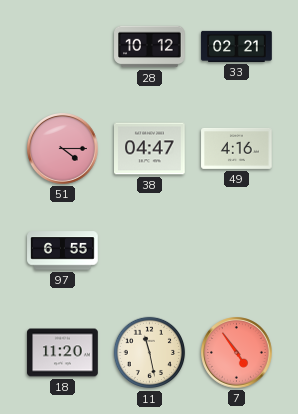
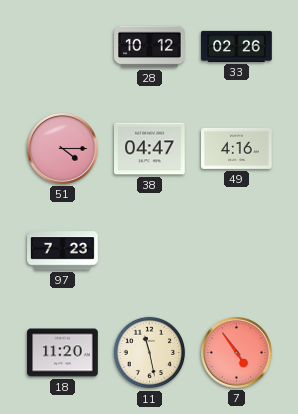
33: 02:21 -> 02:26 (237, 46)
97: 6:55 -> 7:23 (63, 251)
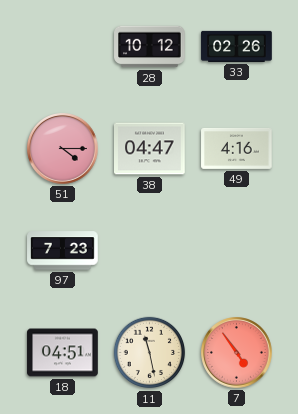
18: 11:20 -> 04:51 (63, 353)
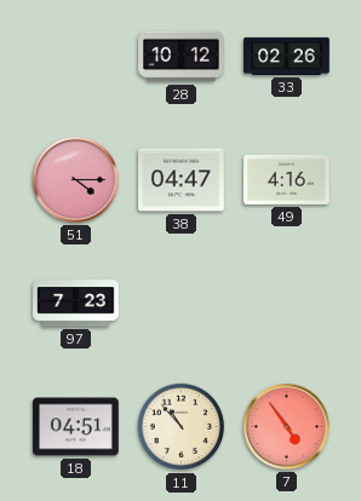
11: 11:28 -> 10:53 (182, 427)
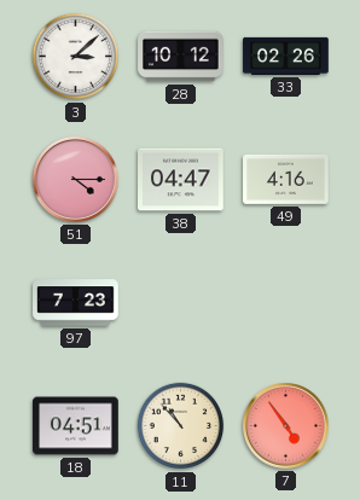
3: none -> 3:08 (76, 57)
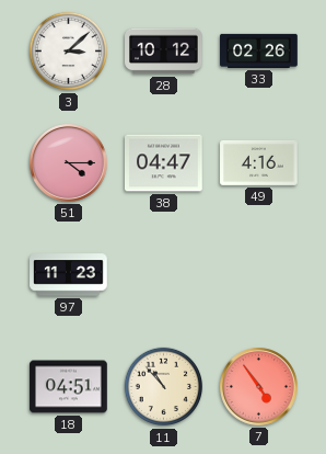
97: 7:23 -> 11:23 (69, 275)
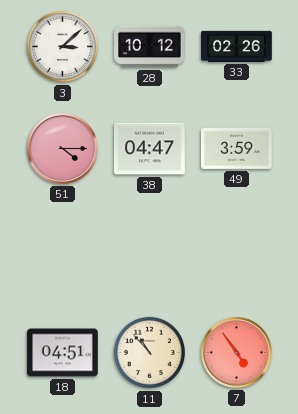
49: 4:16 -> 3:59 (237, 148)
97: 11:23 -> none (69, 275)
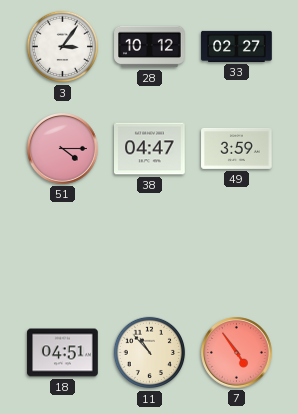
3: 3:08 -> 3:06 (63, 47)
33: 02:26 -> 02:27 (237, 46)
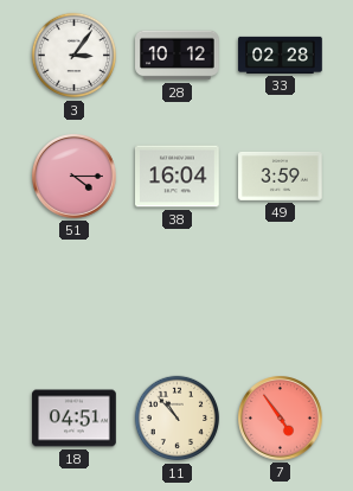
33: 02:27 -> 02:28 (281, 55)
38: 04:47 -> 16:04 (178, 177)
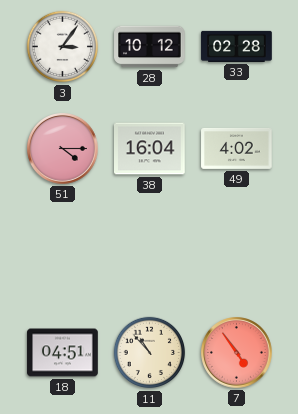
49: 3:59 -> 4:02 (237, 148)
